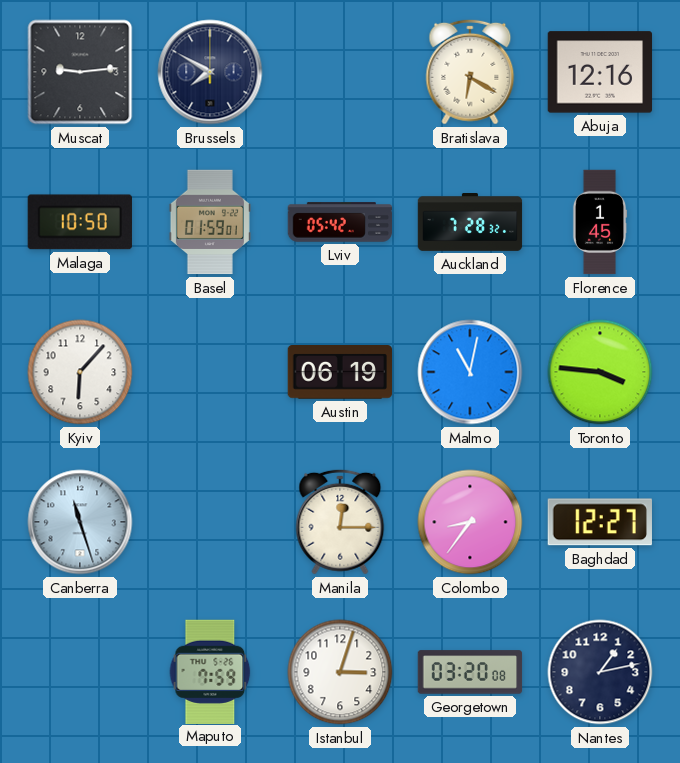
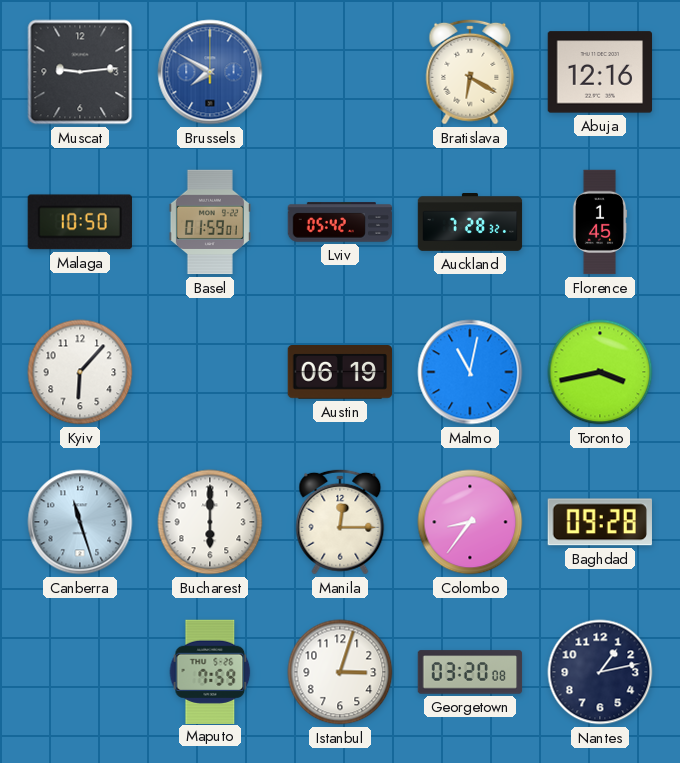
Brussels dial: navy -> blue (210, 72)
Toronto: 3:46 -> 3:43 (600, 372)
Bucharest: none -> 6:00 (210, 522)
Baghdad: 12:27 -> 09:28 (600, 522)
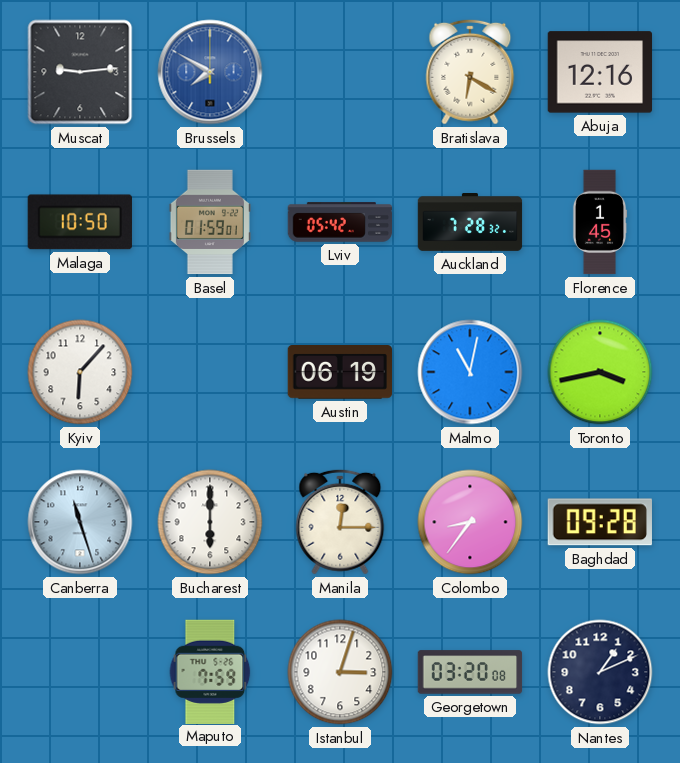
Nantes: 1:13 -> 1:11 (600, 672)
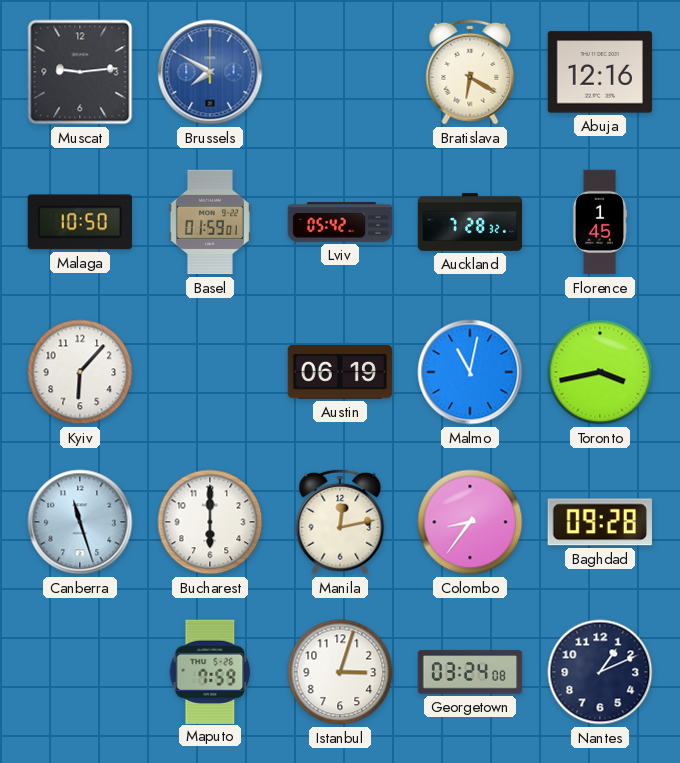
Manila: 12:15 -> 12:13 (340, 522)
Georgetown: 03:20 -> 03:24 (470, 672)
